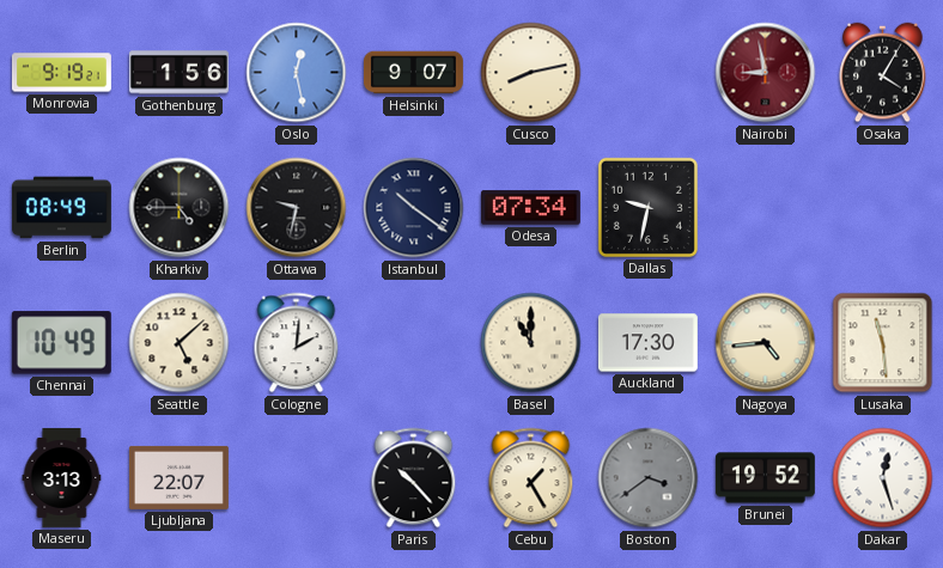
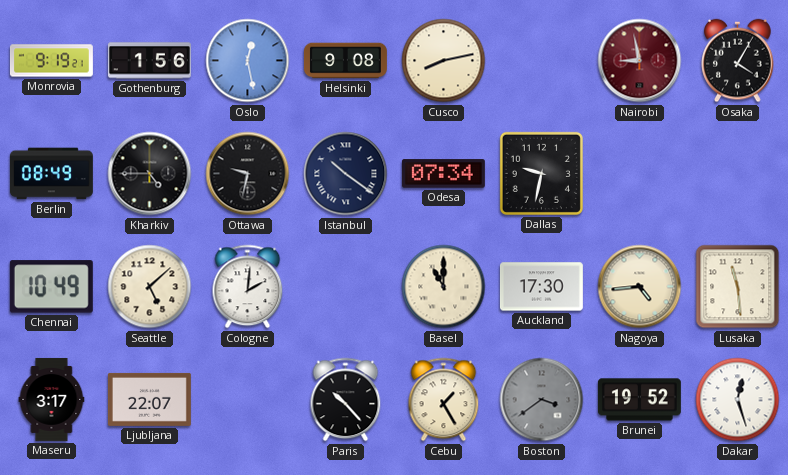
Helsinki: 9:07 -> 9:08 (345, 61)
Maseru: 3:13 -> 3:17 (52, 399)
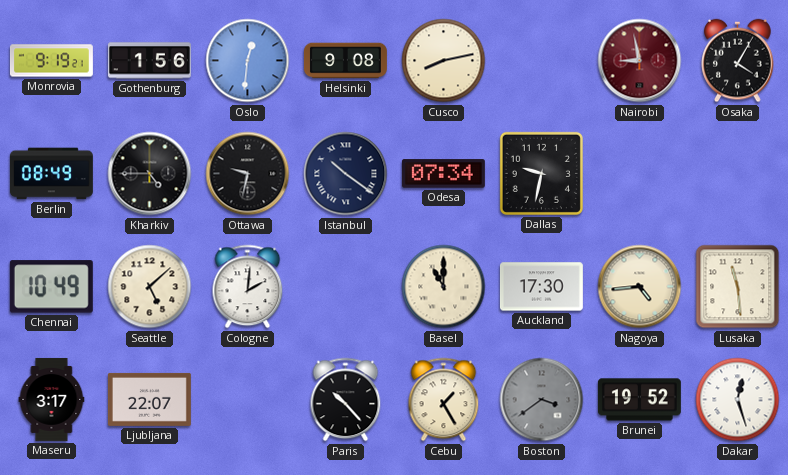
Oslo: 12:28 -> 12:31 (248, 61)
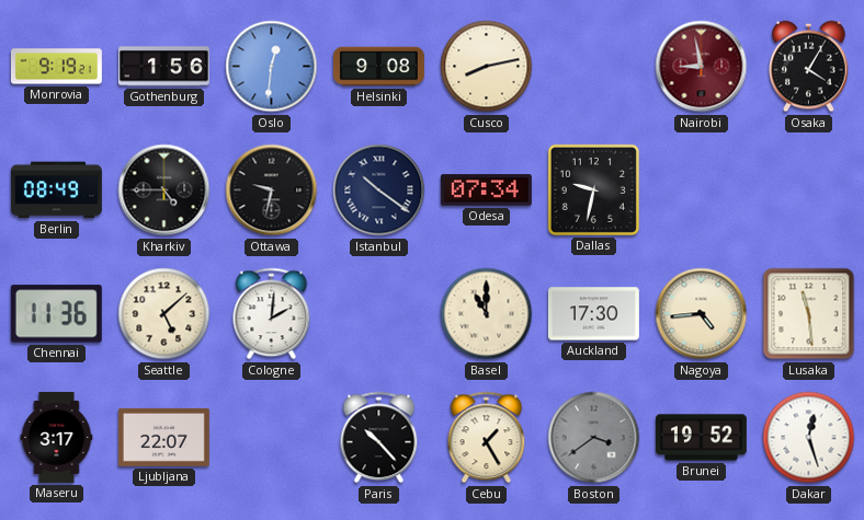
Chennai: 10:49 -> 11:36 (56, 314)
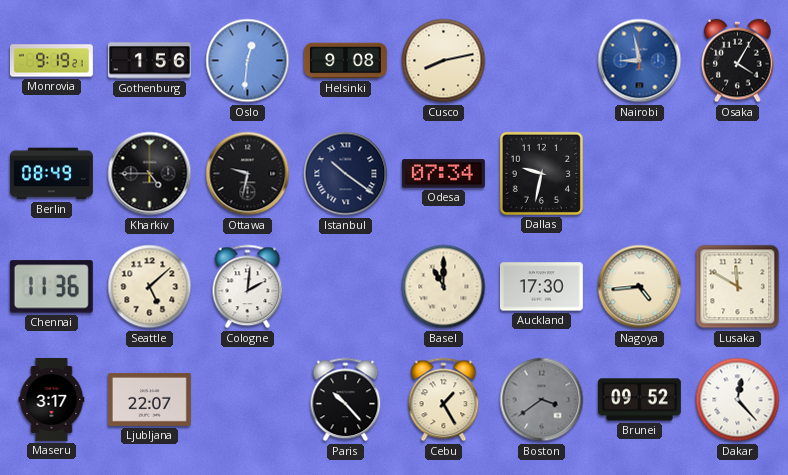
Nairobi dial: burgundy -> blue (640, 61)
Lusaka: 11:29 -> 11:50 (738, 287)
Brunei: 19:52 -> 09:52 (639, 400)
Dakar: 12:27 -> 12:23 (738, 400)
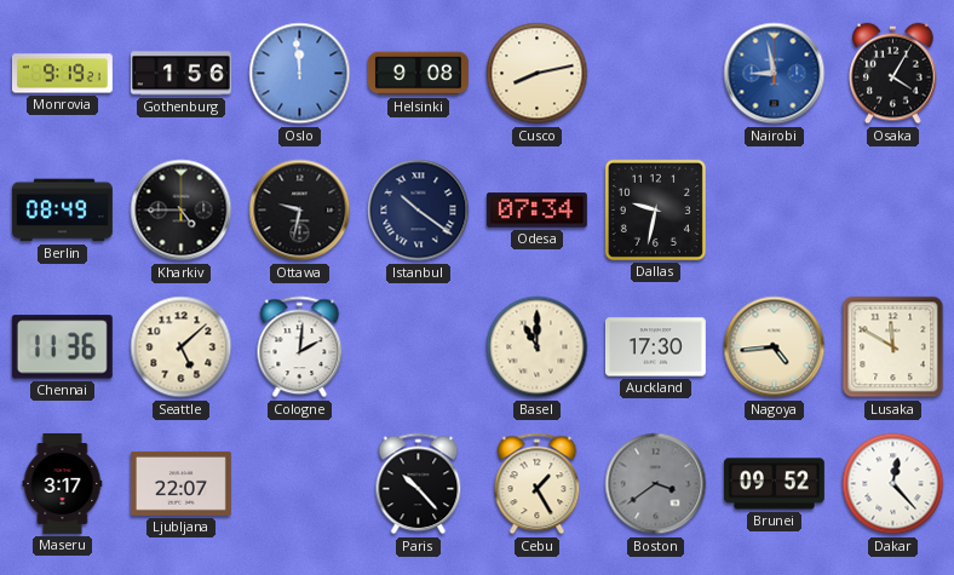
Oslo: 12:31 -> 11:59 (300, 74)
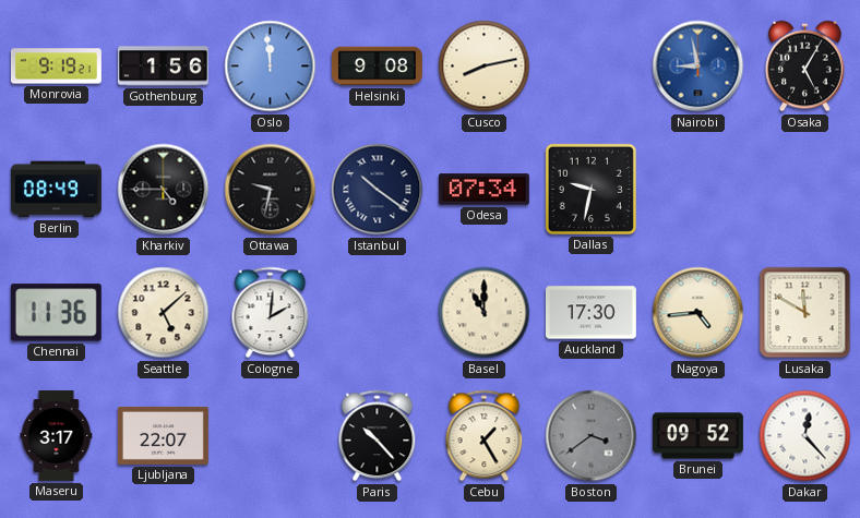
Osaka: 4:05 -> 5:05 (805, 67)
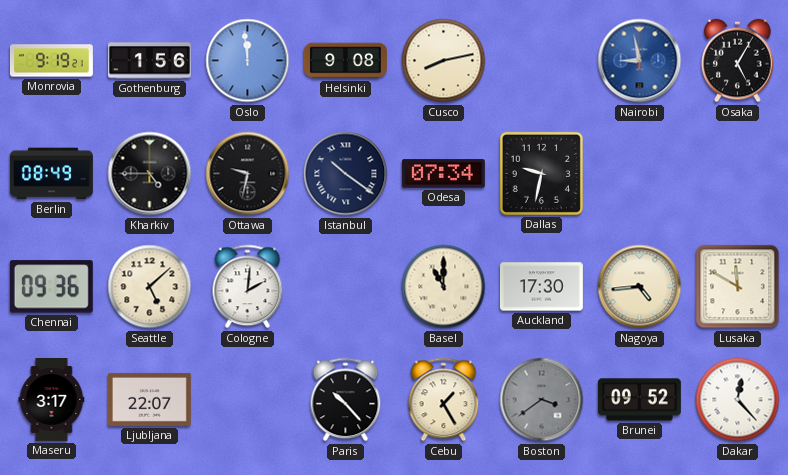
Chennai: 11:36 -> 09:36 (51, 287)
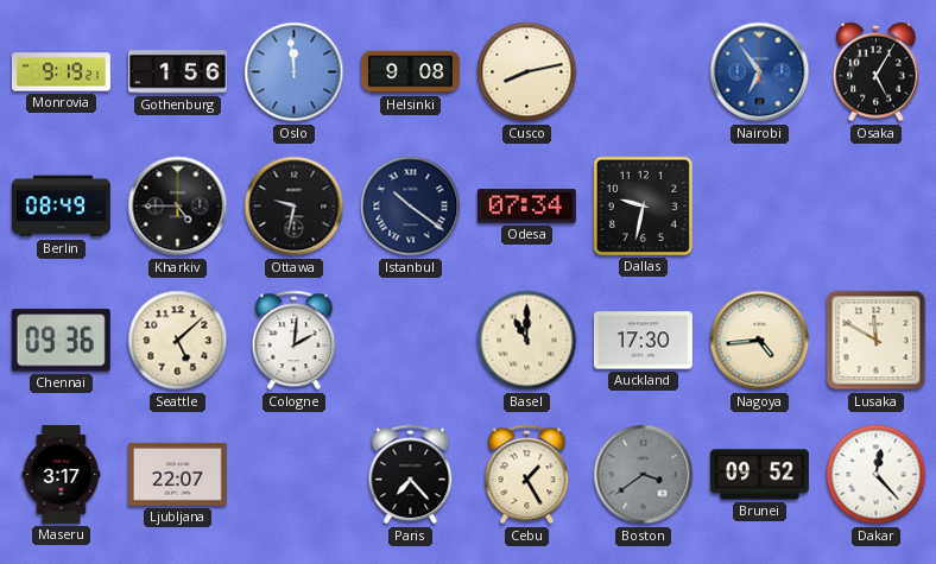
Nairobi: 8:58 -> 6:54 (760, 72)
Paris: 10:23 -> 7:23 (411, 475)
